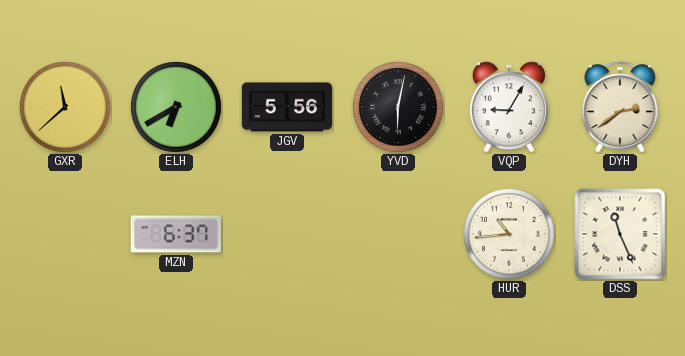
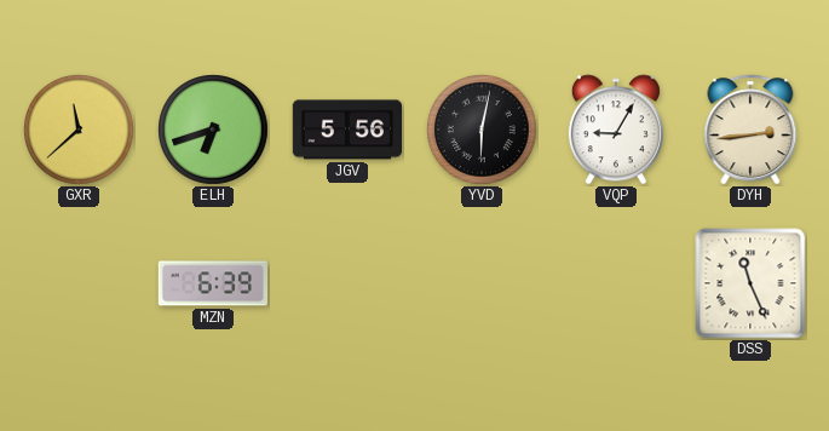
ELH: 6:40 -> 6:42 (214, 131)
DYH: 2:39 -> 2:44 (750, 130)
MZN: 6:37 -> 6:39 (212, 283)
HUR: 10:44 -> none (510, 235)
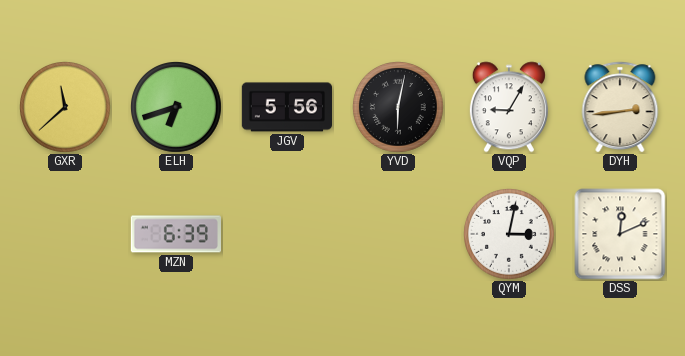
QYM: none -> 3:02 (510, 235)
DSS: 11:26 -> 12:11 (620, 234)
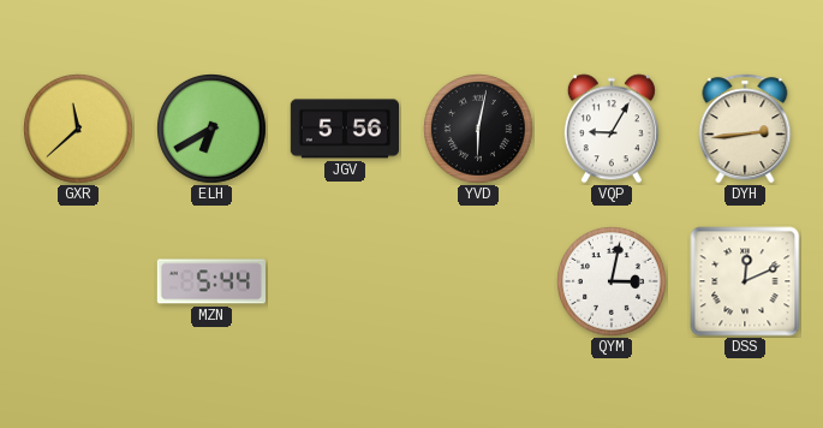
ELH: 6:42 -> 6:40 (213, 130)
MZN: 6:39 -> 5:44 (210, 281)
